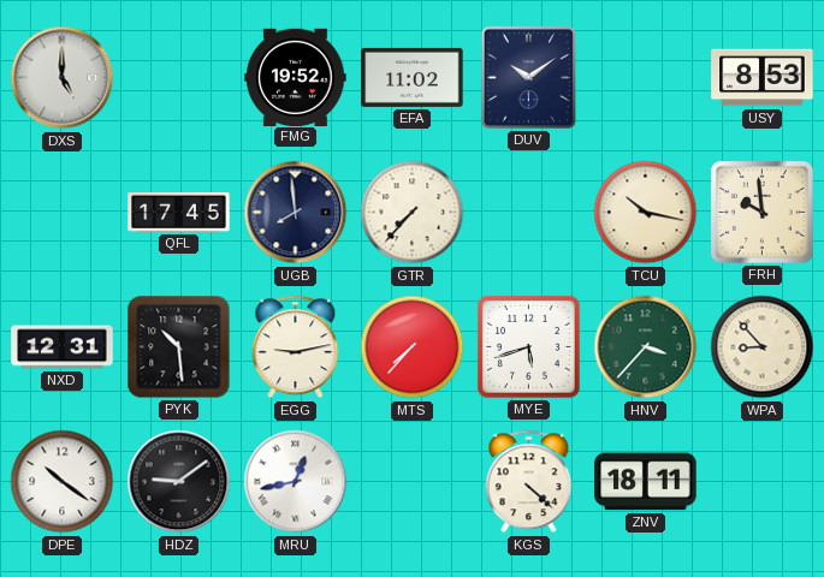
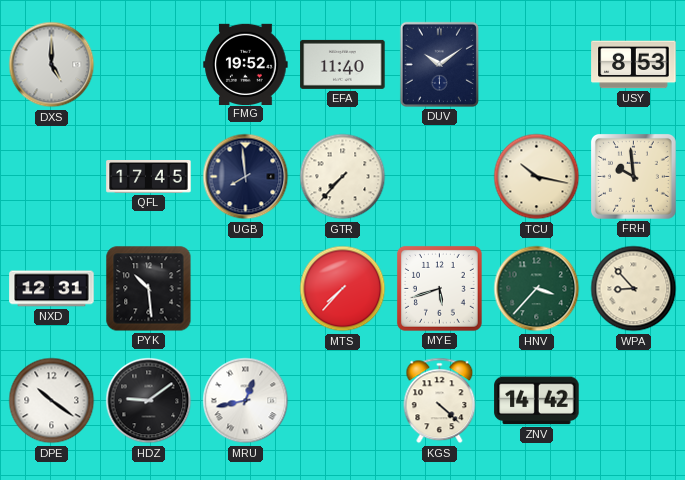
EFA: 11:02 -> 11:40 (343, 64)
EGG: 9:13 -> none (296, 347)
ZNV: 18:11 -> 14:42 (537, 401)
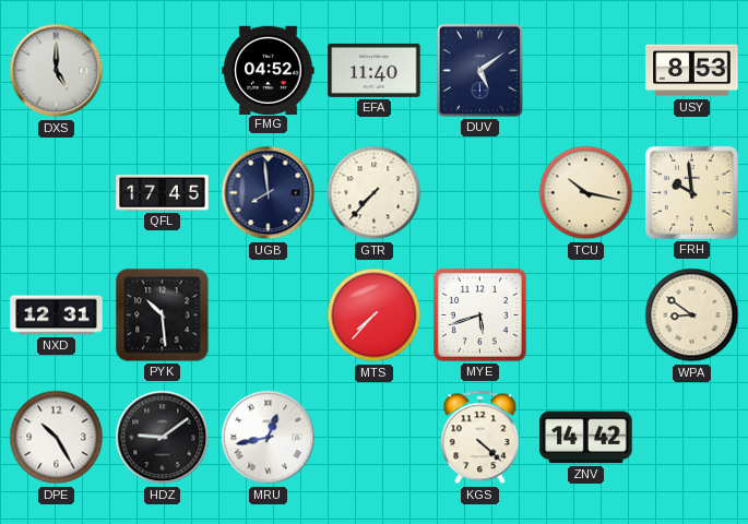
FMG: 19:52 -> 04:52 (269, 70)
DUV: 10:09 -> 5:09 (479, 70)
HNV: 3:37 -> none (537, 289)
WPA: 8:53 -> 8:51 (692, 315)
DPE: 10:21 -> 10:25 (57, 438)
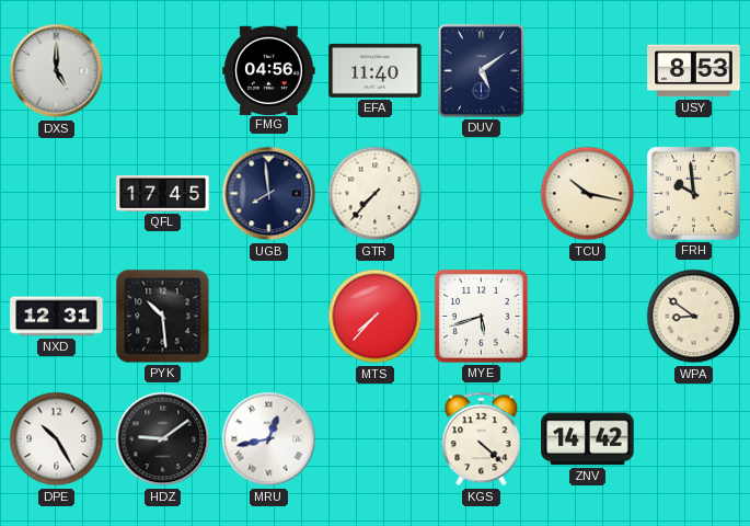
FMG: 04:52 -> 04:56 (269, 70)
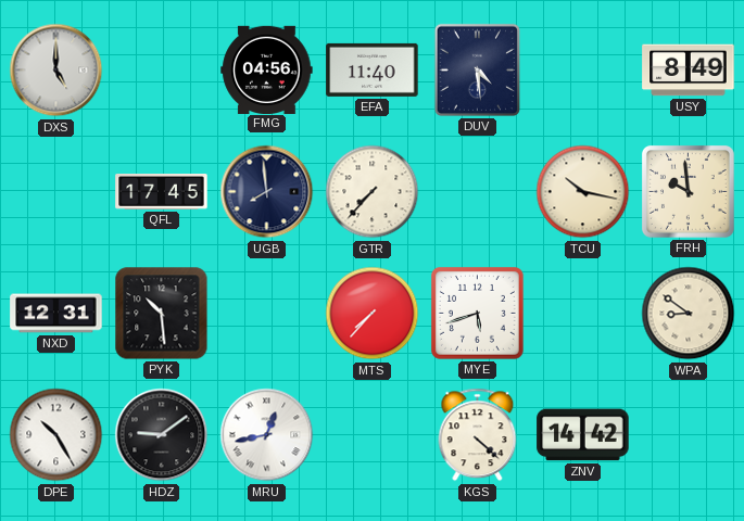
DUV: 5:09 -> 4:29 (477, 69)
USY: 8:53 -> 8:49 (689, 71)
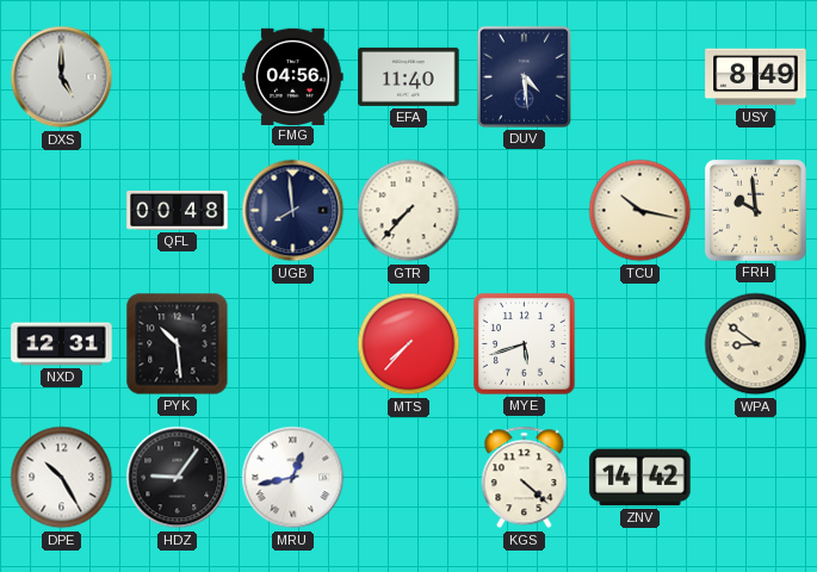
QFL: 17:45 -> 00:48 (178, 211)
HDZ: 9:09 -> 9:06 (178, 478)
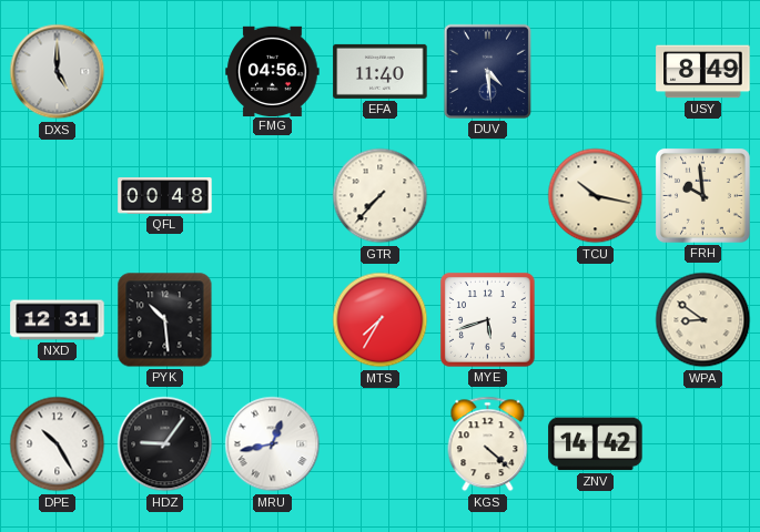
UGB: 7:59 -> none (293, 211)
MTS: 7:37 -> 7:35 (381, 320)
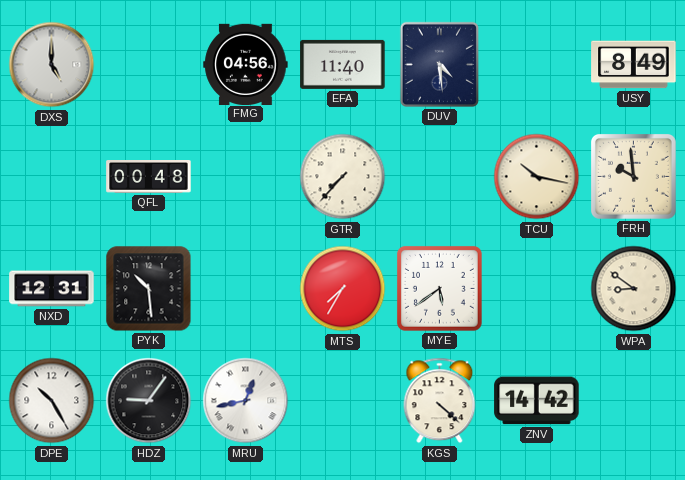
MYE: 5:42 -> 5:39 (439, 288)
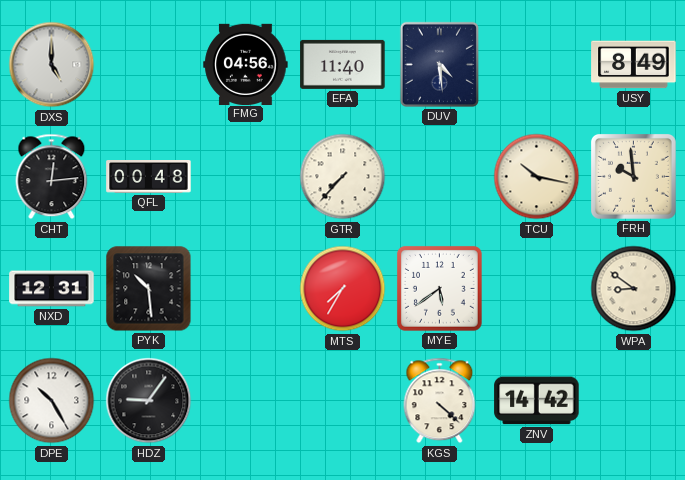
CHT: none -> 12:14 (52, 177)
MRU: 12:43 -> none (246, 401)
